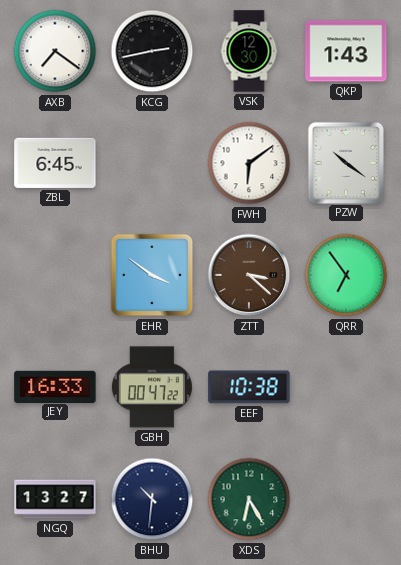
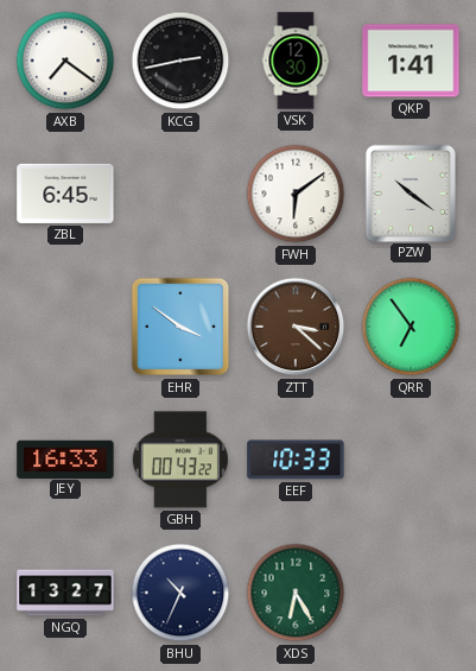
QKP: 1:43 -> 1:41 (411, 61)
GBH: 00:47 -> 00:43 (180, 460)
EEF: 10:38 -> 10:33 (296, 460)
BHU: 10:31 -> 10:34 (180, 593)
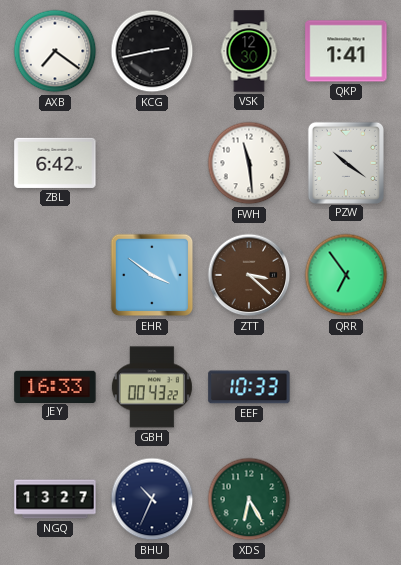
ZBL: 6:45 -> 6:42 (55, 163)
FWH: 6:09 -> 11:29 (249, 163)
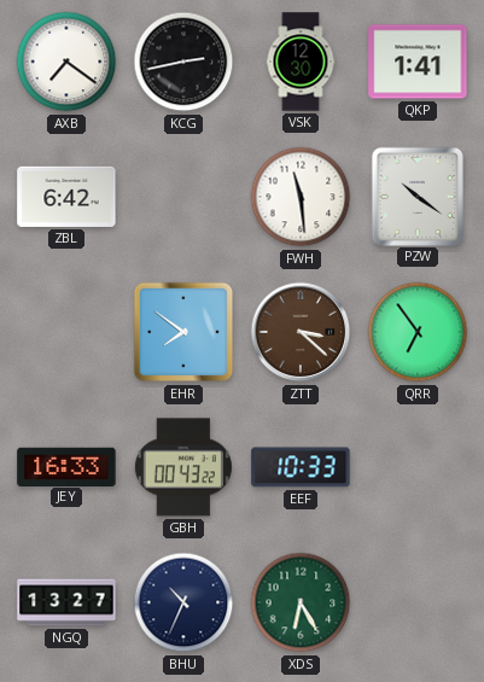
EHR: 3:51 -> 7:51 (183, 332)
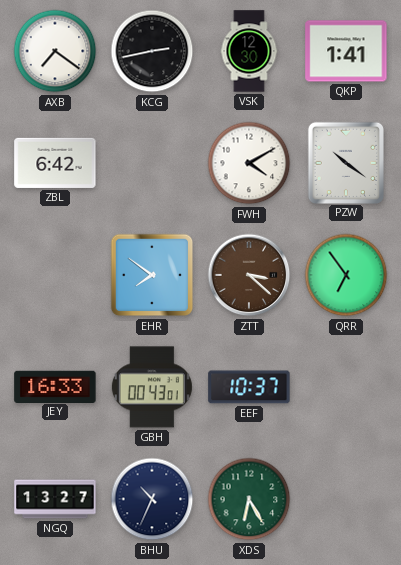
FWH: 11:29 -> 4:10 (249, 163)
GBH: 00:43:22 -> 00:43:01 (152, 387)
EEF: 10:33 -> 10:37 (249, 387)
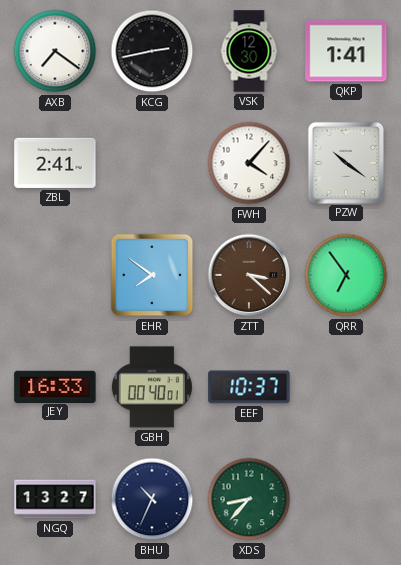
ZBL: 6:42 -> 2:41 (55, 163)
FWH: 4:10 -> 4:07 (249, 163)
GBH: 00:43 -> 00:40 (152, 387)
XDS: 6:25 -> 8:37 (249, 499)
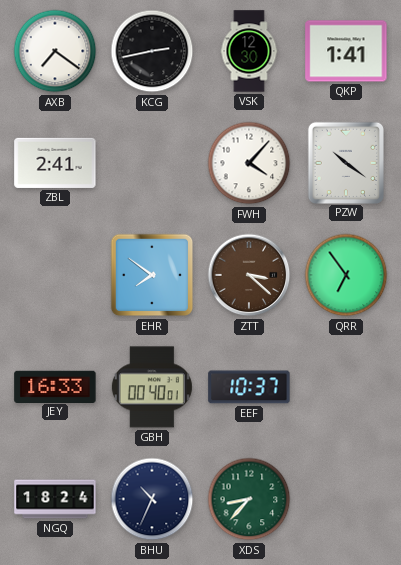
NGQ: 13:27 -> 18:24 (55, 499)
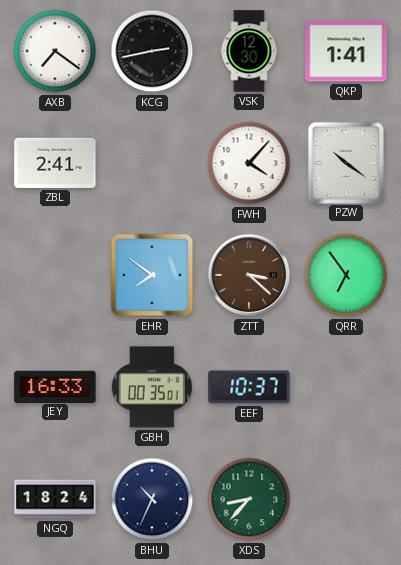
GBH: 00:40 -> 00:35 (152, 387)
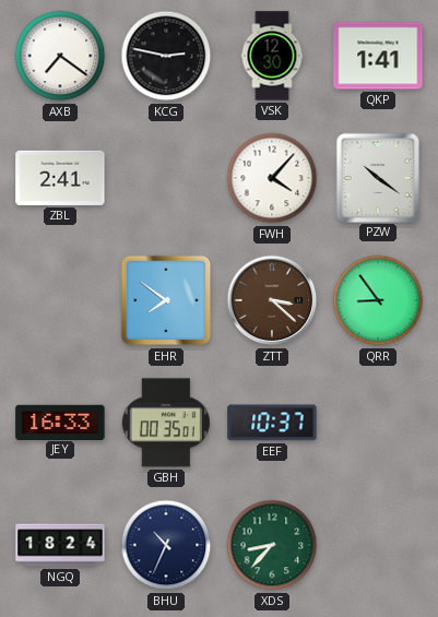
KCG: 2:43 -> 2:47 (166, 56)
QRR: 6:54 -> 8:54 (378, 300)
